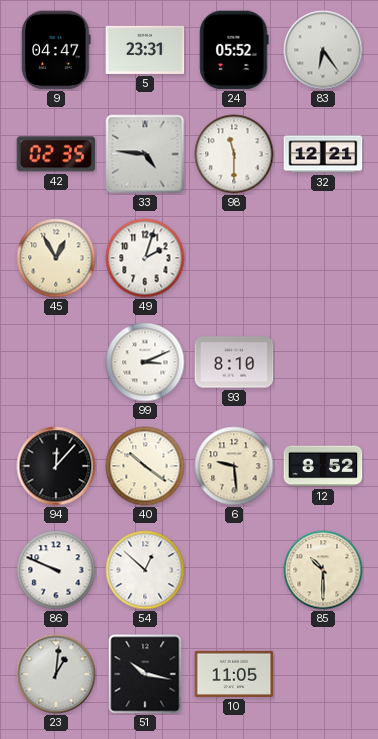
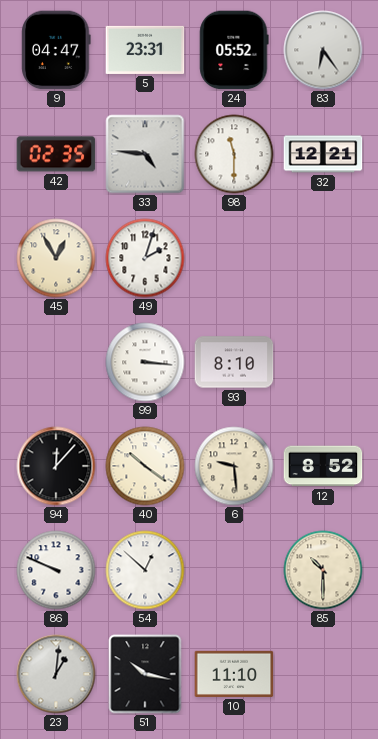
99: 3:11 -> 3:16 (145, 362)
10: 11:05 -> 11:10 (234, 674)
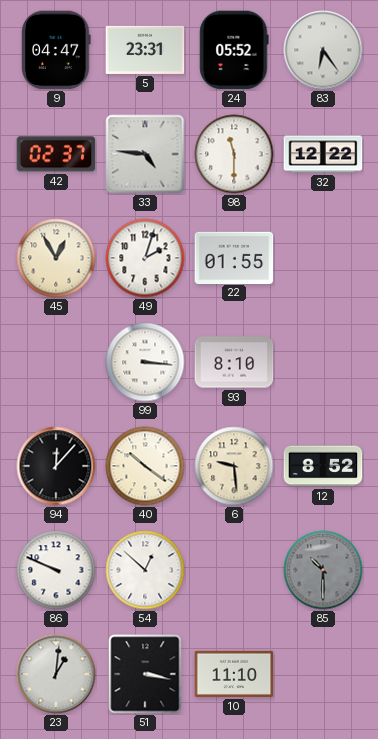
42: 02:35 -> 02:37 (56, 154)
32: 12:21 -> 12:22 (323, 154)
22: none -> 01:55 (234, 257)
85 dial: cream -> grey (323, 570)
51: 10:17 -> 3:17 (145, 674)
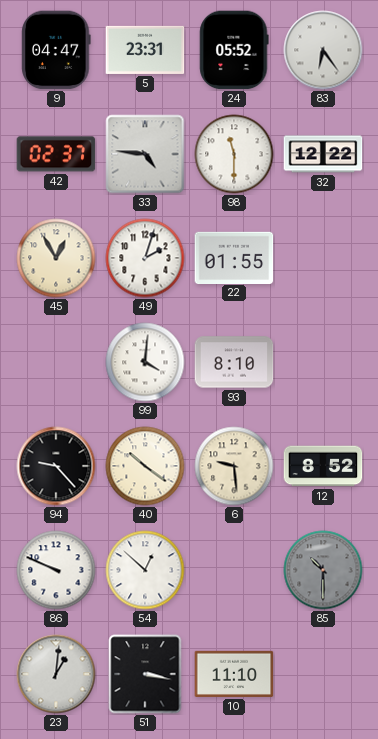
99: 3:16 -> 4:01 (145, 362)
94: 12:07 -> 9:23 (56, 466)
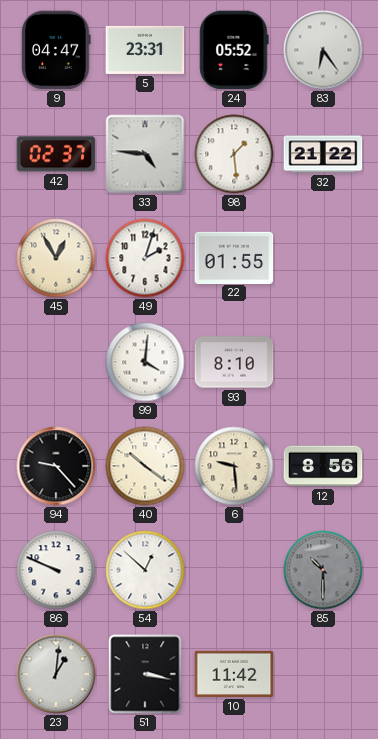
98: 11:30 -> 1:29 (234, 154)
32: 12:22 -> 21:22 (323, 154)
12: 8:52 -> 8:56 (323, 466)
10: 11:10 -> 11:42 (234, 674)
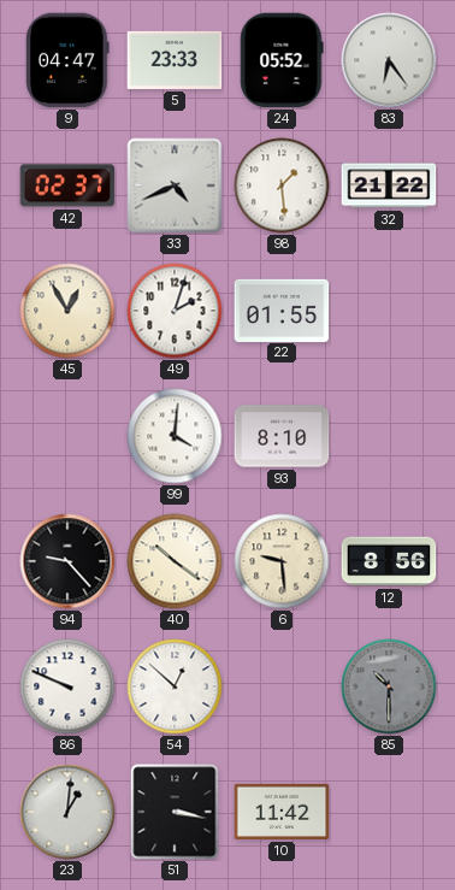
5: 23:31 -> 23:33 (175, 60)
33: 4:46 -> 4:41 (175, 185)
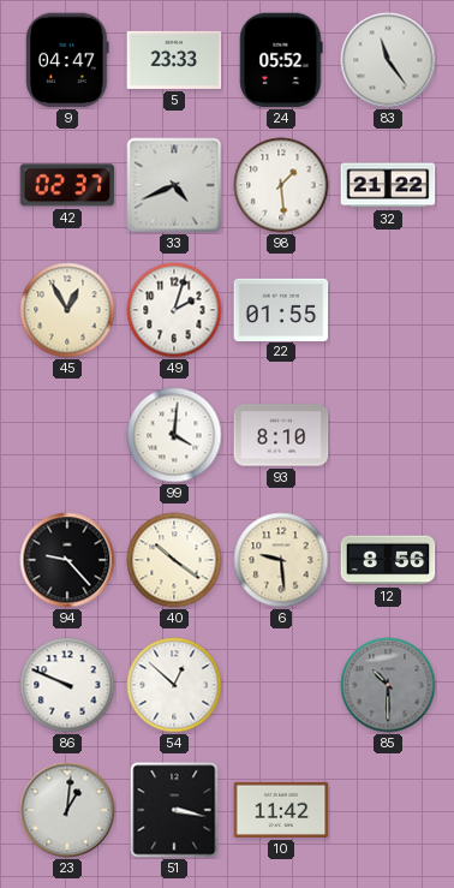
83: 6:24 -> 11:24 (388, 60)
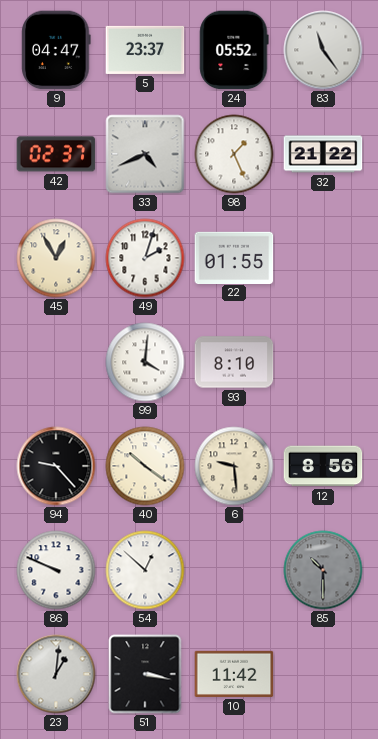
5: 23:33 -> 23:37 (145, 50)
98: 1:29 -> 1:26 (234, 154)
